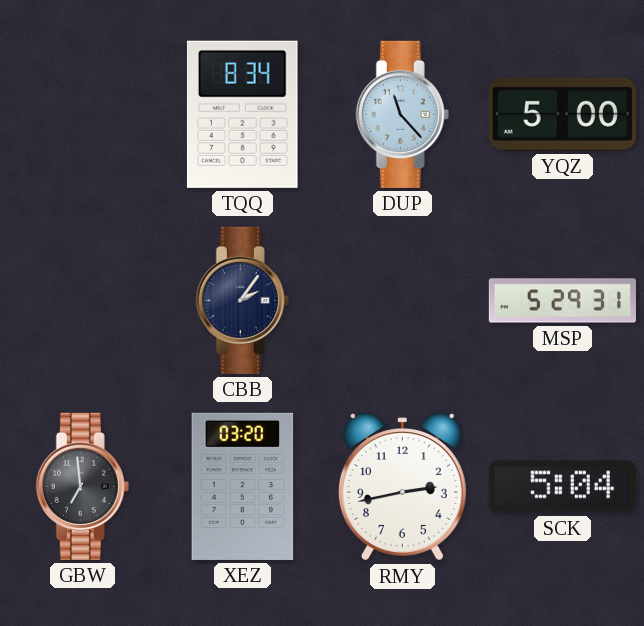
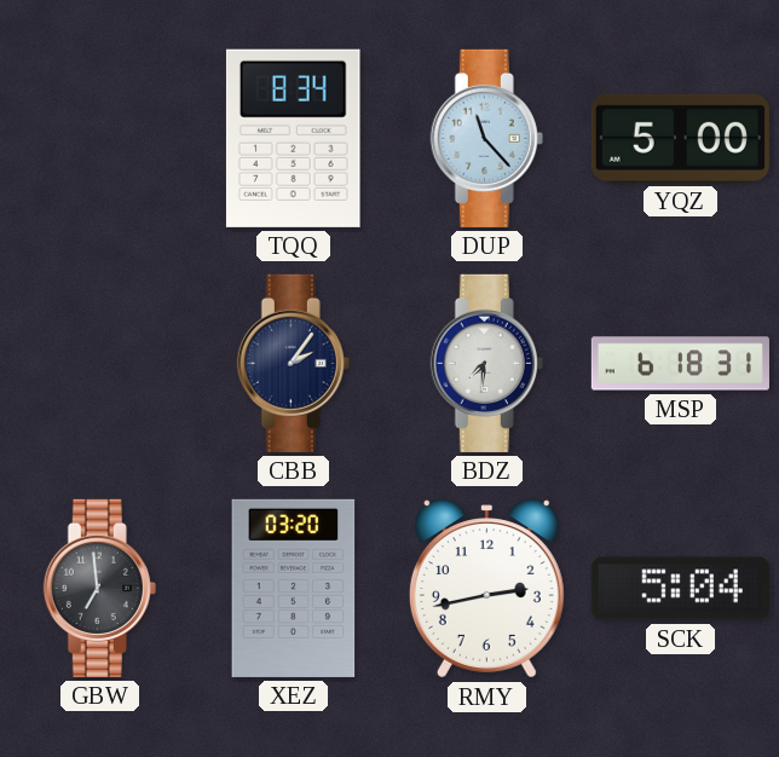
BDZ: none -> 7:31 (486, 363)
MSP: 5:29 -> 6:18 (680, 364)
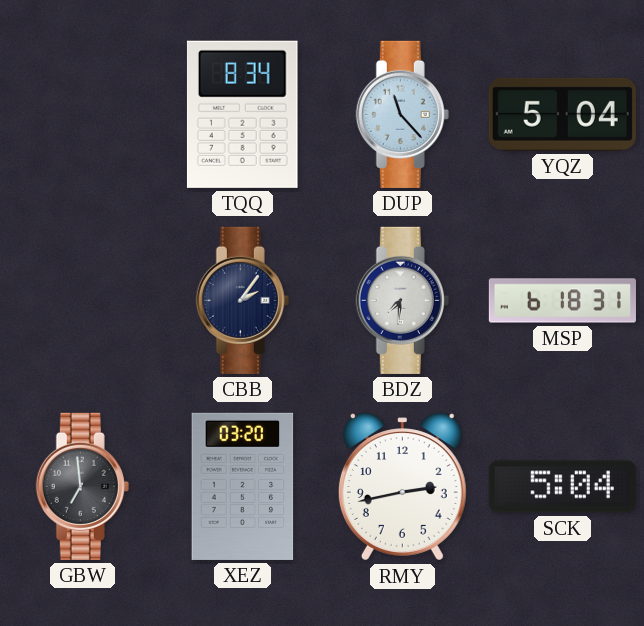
YQZ: 5:00 -> 5:04 (562, 114)
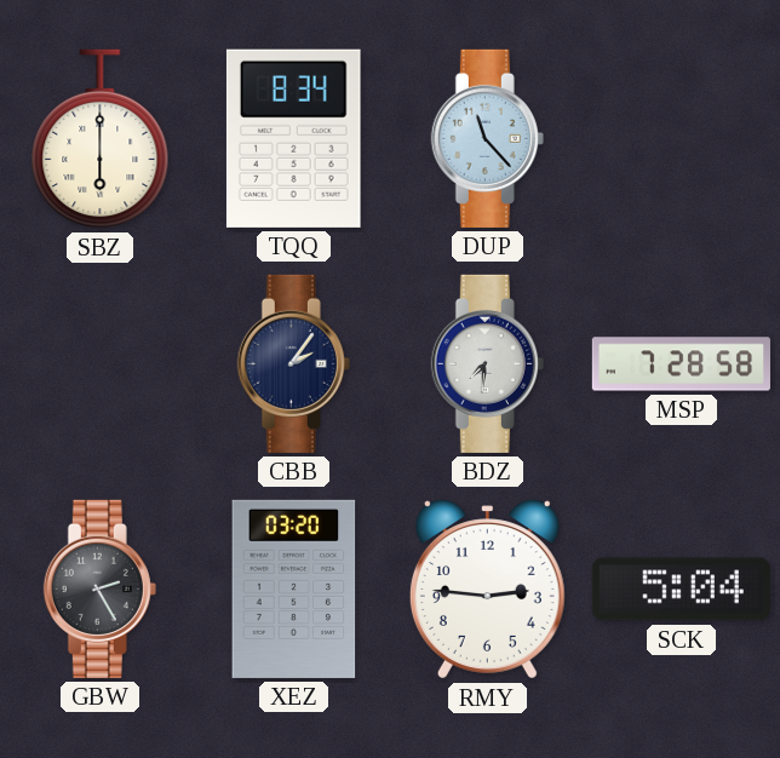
SBZ: none -> 6:00 (101, 139)
YQZ: 5:04 -> none (562, 114)
MSP: 6:18 -> 7:28 (681, 364)
GBW: 6:59 -> 2:25 (99, 588)
RMY: 2:43 -> 2:46 (487, 590)
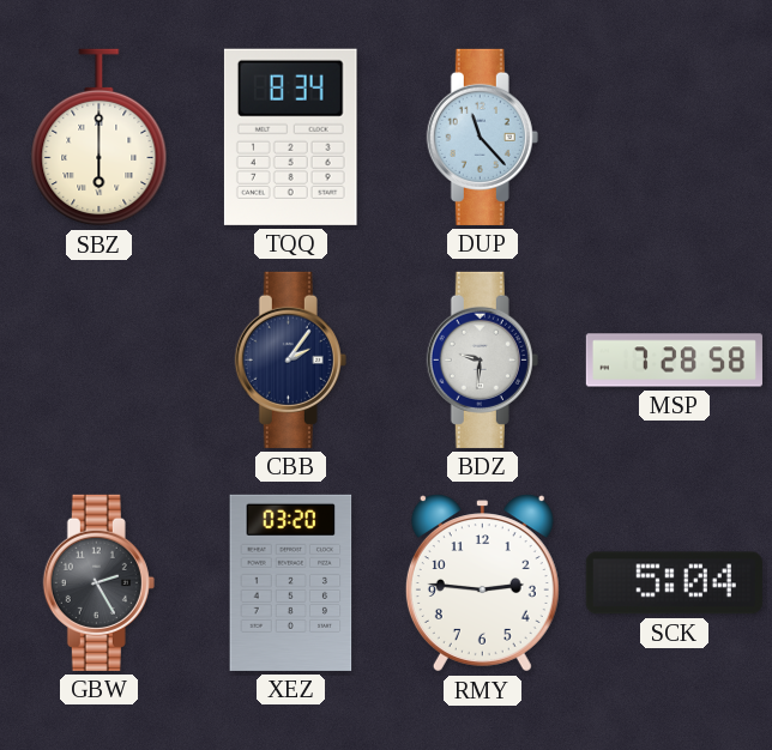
BDZ: 7:31 -> 9:31 (482, 359)
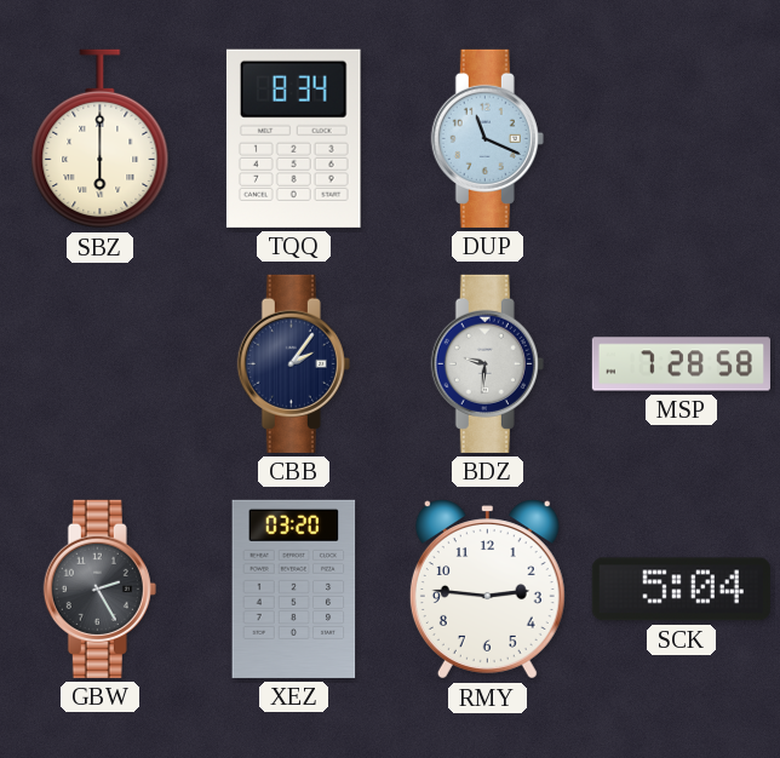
DUP: 11:23 -> 11:19 (487, 138)
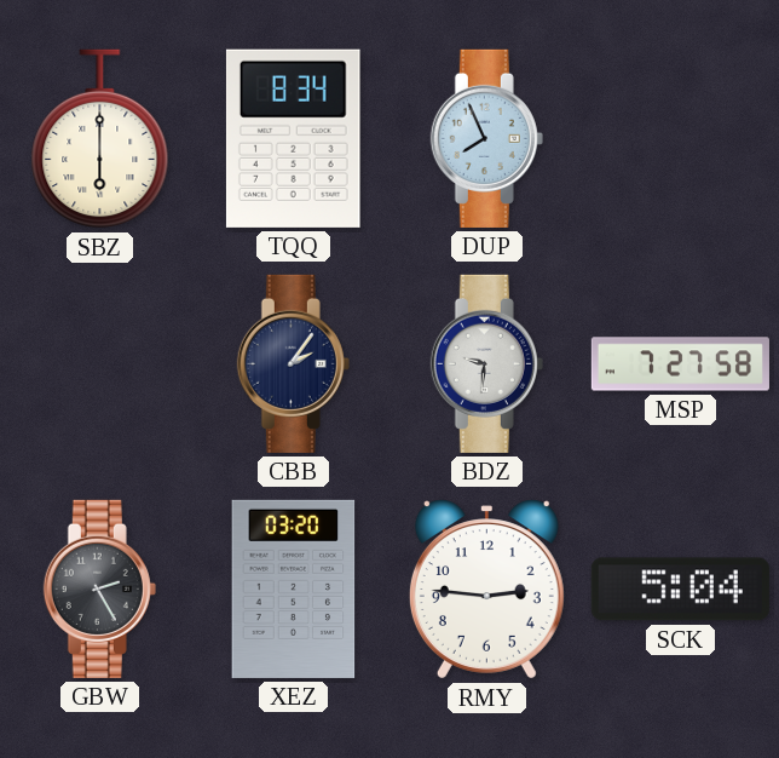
DUP: 11:19 -> 7:56 (486, 138)
MSP: 7:28 -> 7:27 (680, 364)
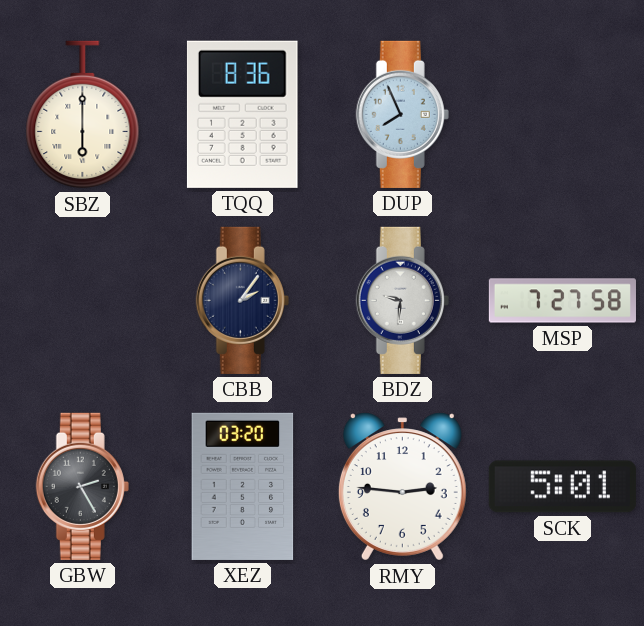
TQQ: 8:34 -> 8:36 (242, 114)
SCK: 5:04 -> 5:01 (562, 487)
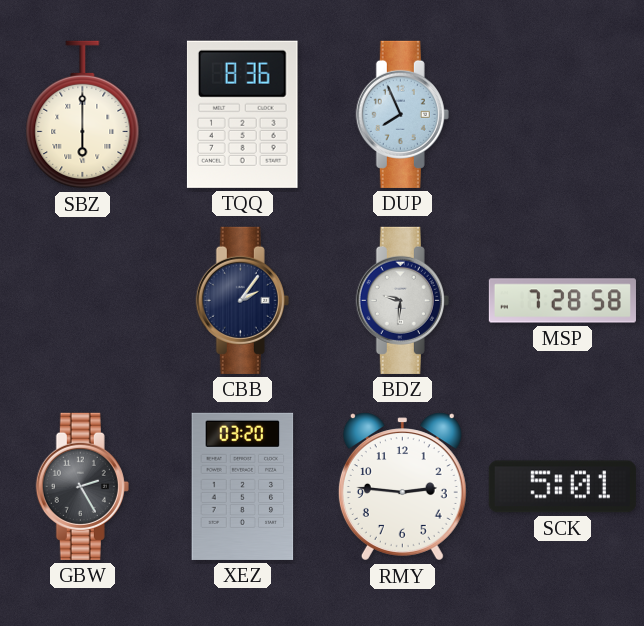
MSP: 7:27 -> 7:28 (562, 301)
